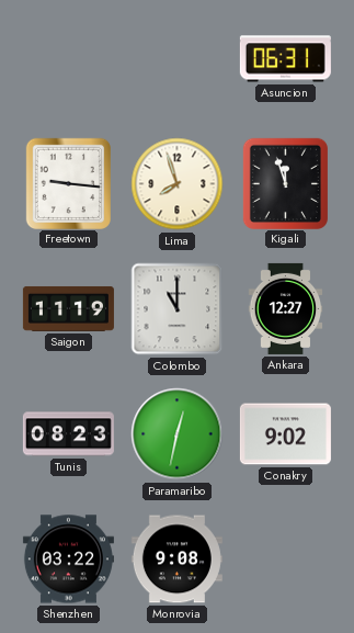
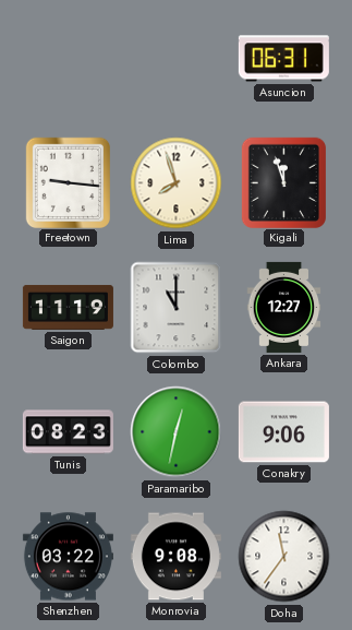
Conakry: 9:02 -> 9:06 (283, 432)
Doha: none -> 11:36 (284, 557)
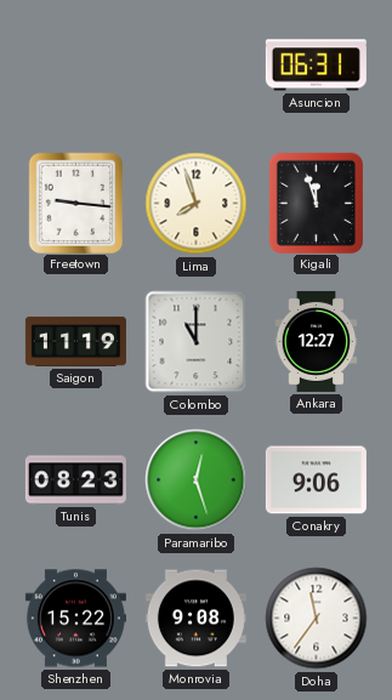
Paramaribo: 12:32 -> 12:27 (197, 480)
Shenzhen: 03:22 -> 15:22 (75, 619)
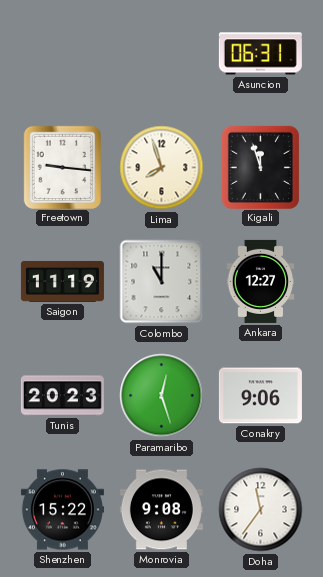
Tunis: 08:23 -> 20:23 (62, 396)
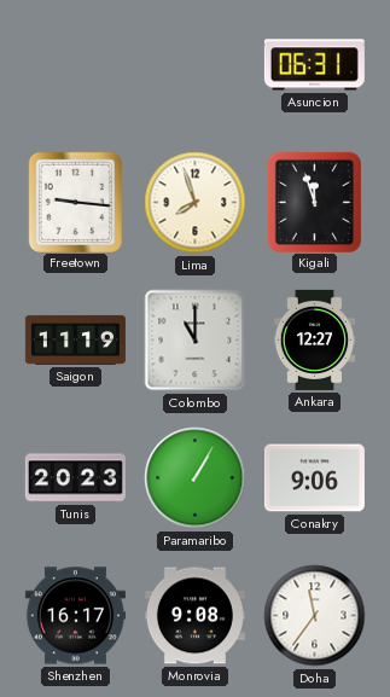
Paramaribo: 12:27 -> 1:05 (196, 478)
Shenzhen: 15:22 -> 16:17 (75, 616)
